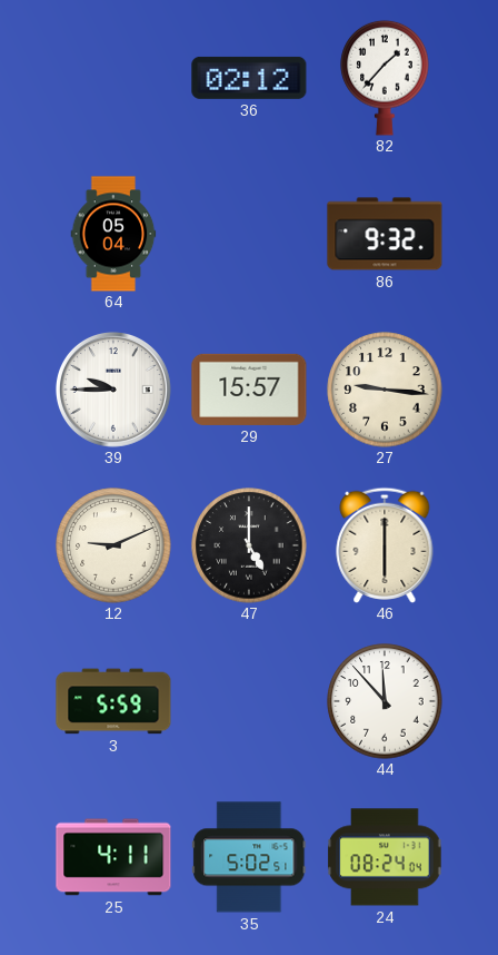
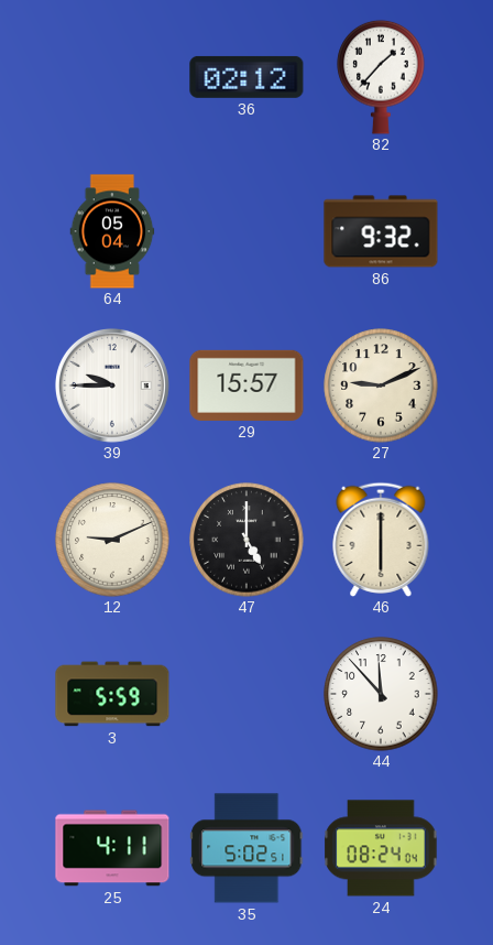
27: 9:16 -> 9:11 (381, 385)
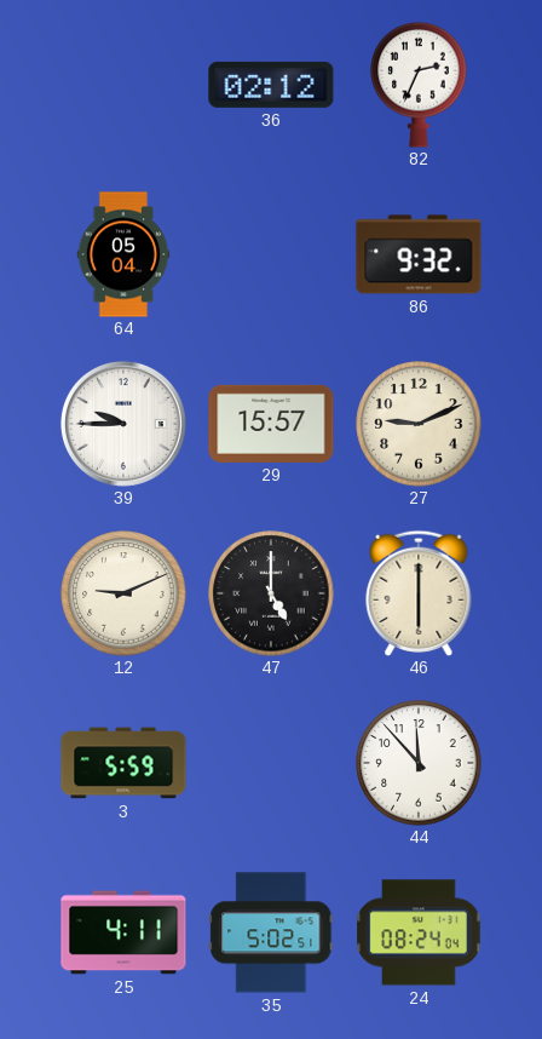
82: 1:37 -> 2:34 (419, 85)
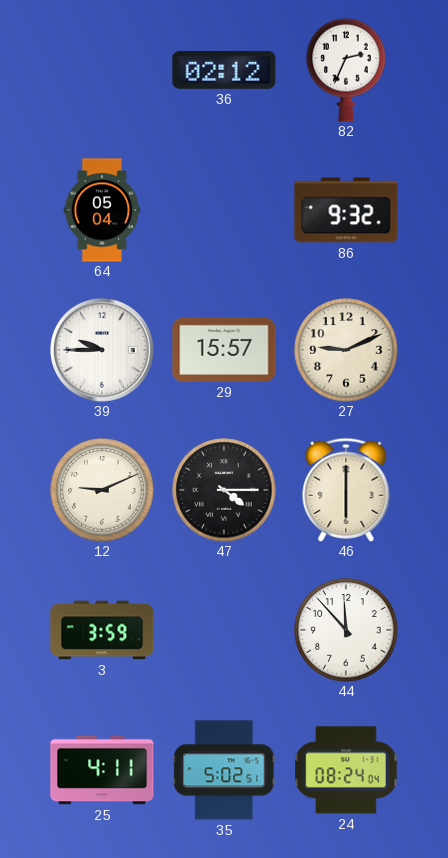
47: 5:00 -> 4:15 (224, 490)
3: 5:59 -> 3:59 (102, 630)
